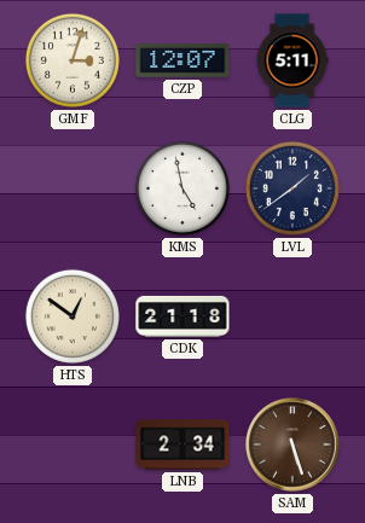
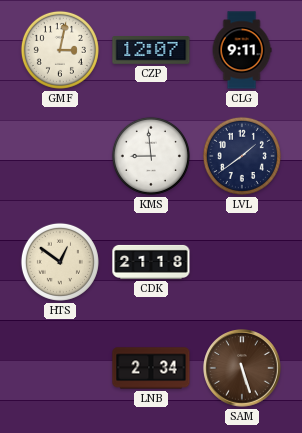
GMF: 3:03 -> 3:02 (60, 50)
CLG: 5:11 -> 9:11 (242, 50)
KMS: 4:58 -> 8:59 (151, 156)
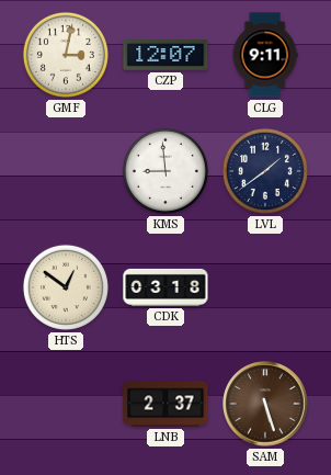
CDK: 21:18 -> 03:18 (165, 287)
LNB: 2:34 -> 2:37 (165, 404)
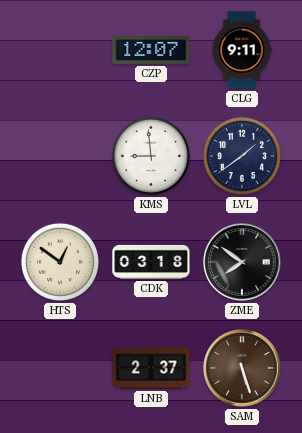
GMF: 3:02 -> none (66, 55)
ZME: none -> 7:51 (242, 262)
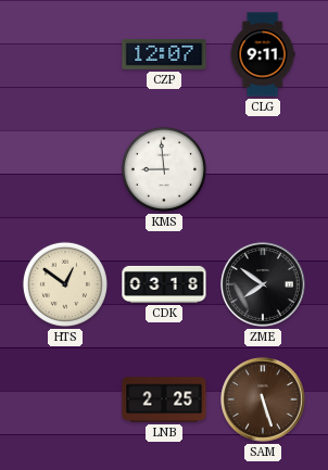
LVL: 1:39 -> none (242, 156)
LNB: 2:37 -> 2:25 (164, 399)
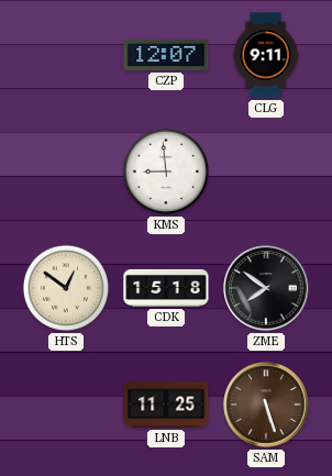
CDK: 03:18 -> 15:18 (166, 288)
LNB: 2:25 -> 11:25 (166, 405)
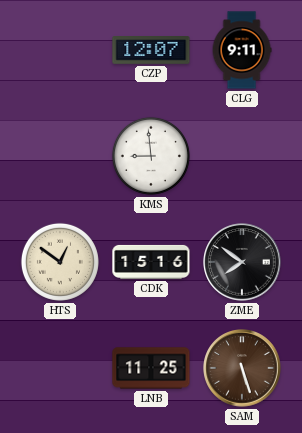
CDK: 15:18 -> 15:16 (151, 262)
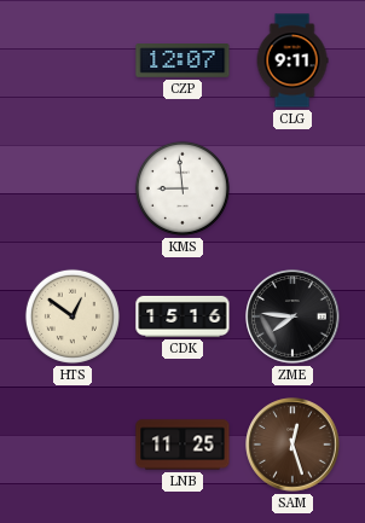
ZME: 7:51 -> 7:46 (292, 316)
SAM: 5:27 -> 12:27 (292, 444)
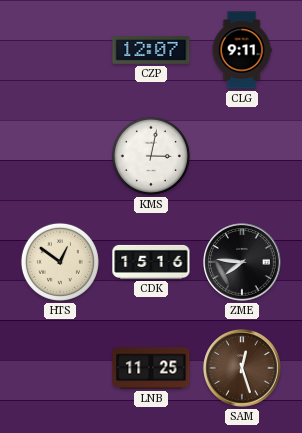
KMS: 8:59 -> 3:02 (151, 156)
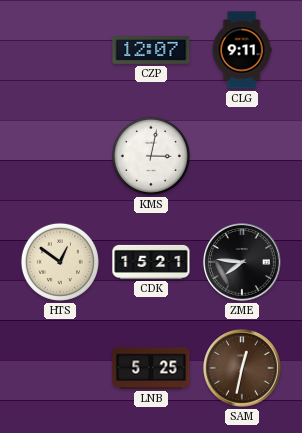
CDK: 15:16 -> 15:21 (151, 262)
LNB: 11:25 -> 5:25 (151, 368)
SAM: 12:27 -> 12:32 (242, 368)
